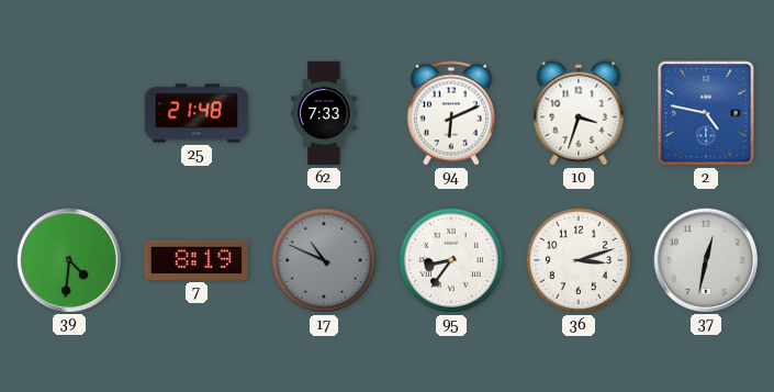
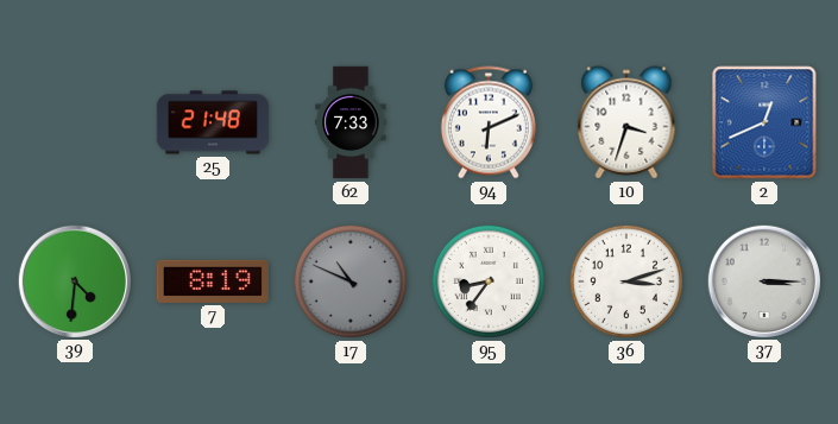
2: 4:47 -> 12:41 (764, 122)
37: 12:32 -> 3:15 (763, 280)
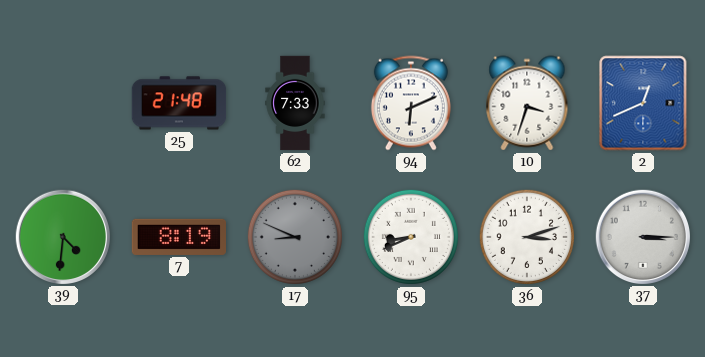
17: 10:49 -> 8:49 (295, 237)
95: 8:36 -> 8:41 (411, 237)
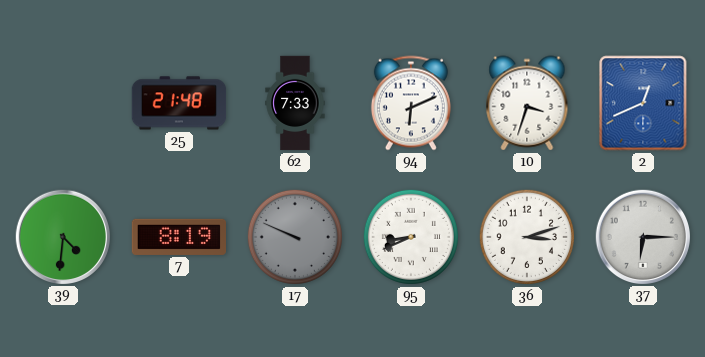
17: 8:49 -> 9:49 (295, 237)
37: 3:15 -> 6:15 (642, 236)
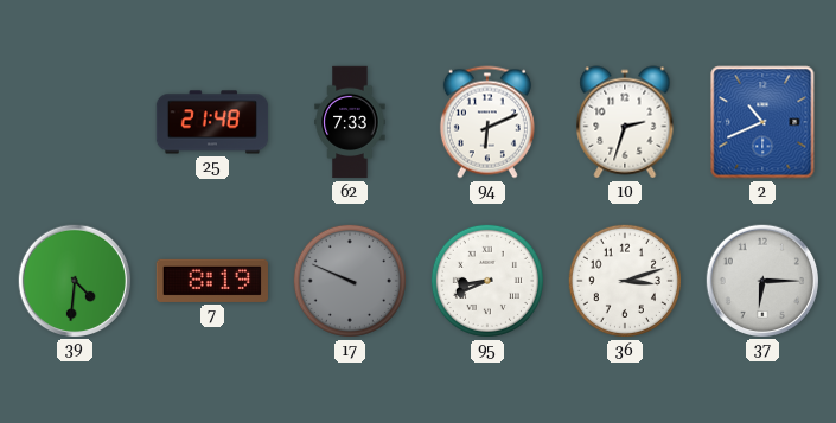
10: 3:33 -> 2:33 (625, 122)
2: 12:41 -> 10:41 (762, 122)
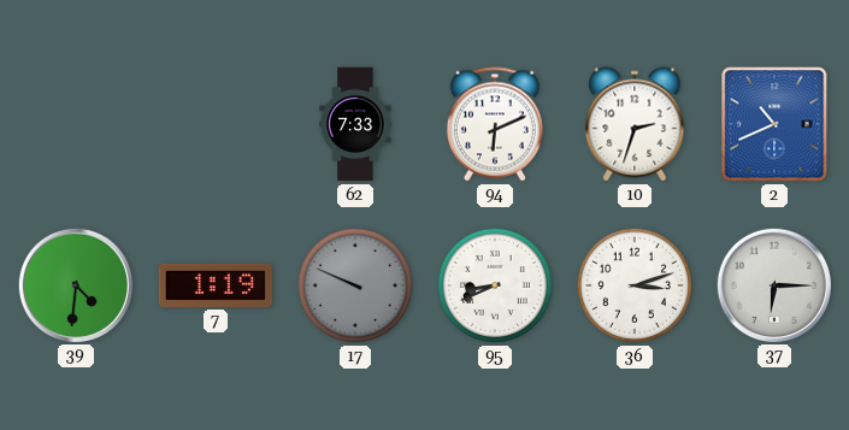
25: 21:48 -> none (212, 122)
7: 8:19 -> 1:19 (214, 285)
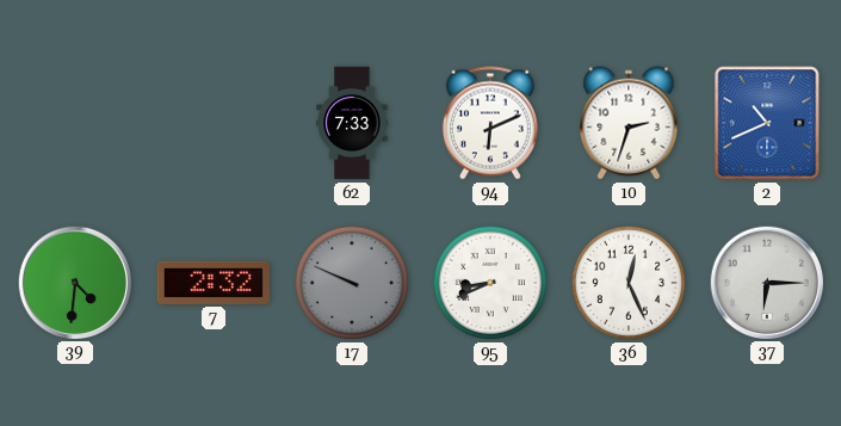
7: 1:19 -> 2:32 (212, 283)
36: 3:12 -> 12:26 (629, 283)
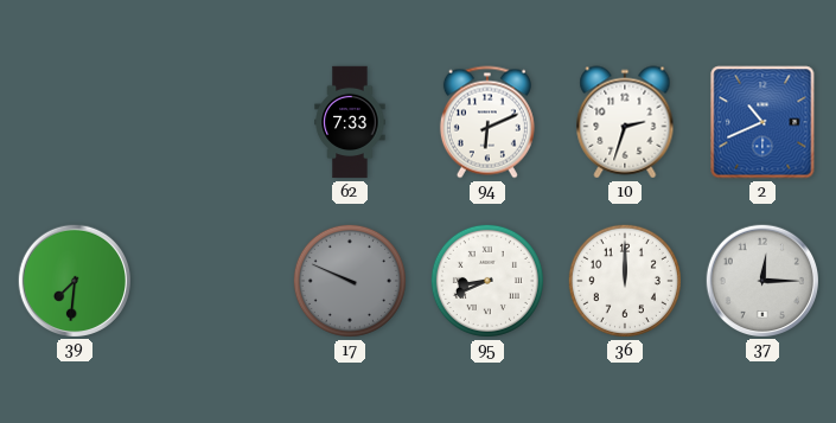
39: 4:31 -> 7:31 (74, 280)
7: 2:32 -> none (212, 283)
36: 12:26 -> 12:00 (625, 281)
37: 6:15 -> 12:15 (761, 280)
